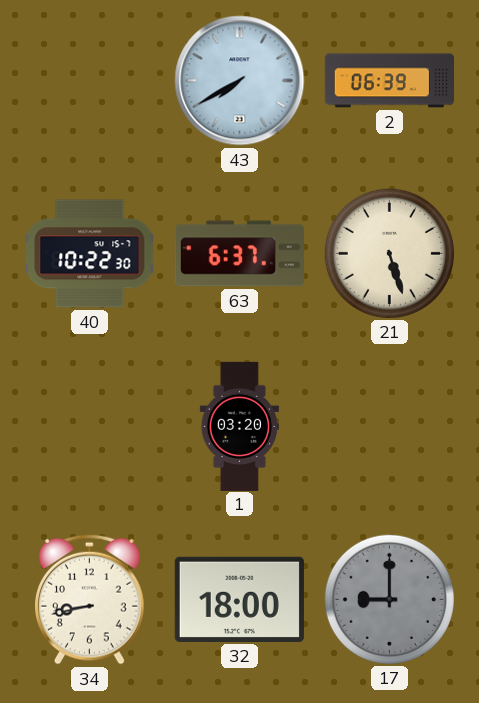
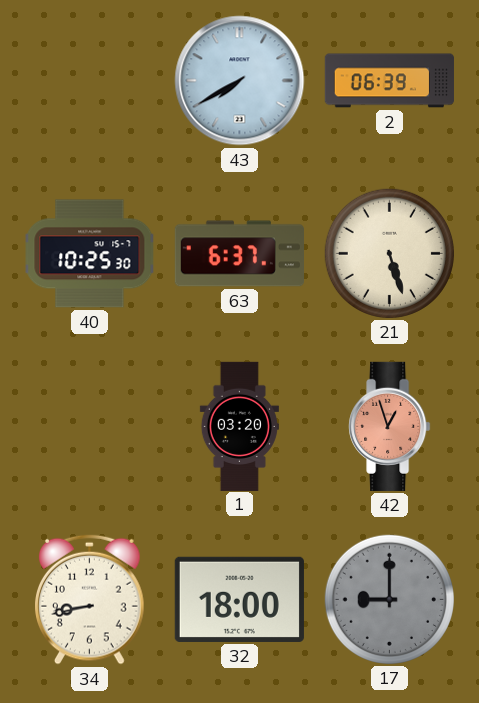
40: 10:22 -> 10:25 (90, 254)
42: none -> 12:57 (390, 426)
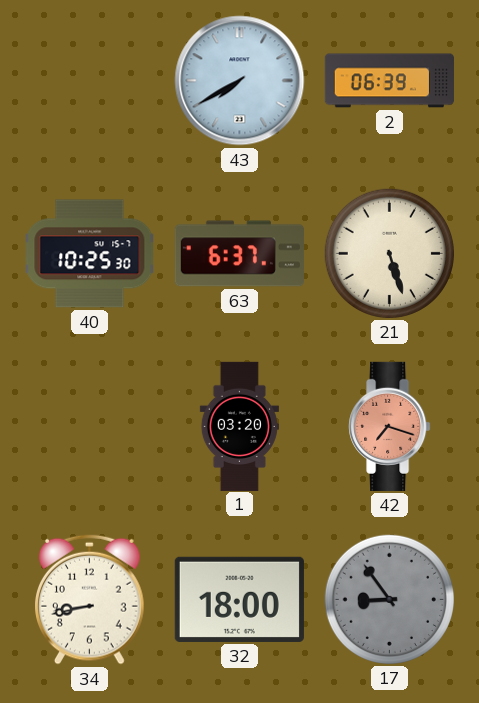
42: 12:57 -> 7:18 (390, 426)
17: 9:00 -> 8:54 (389, 599)
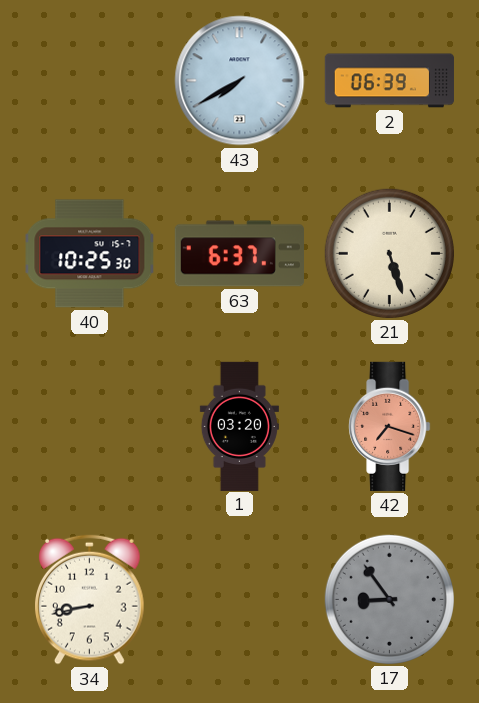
32: 18:00 -> none (239, 599)
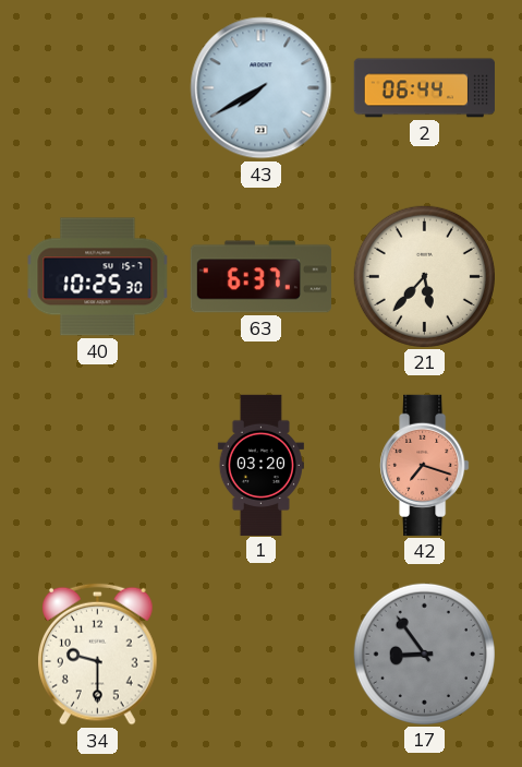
2: 06:39 -> 06:44 (424, 88)
21: 5:27 -> 5:37 (424, 276)
34: 8:43 -> 9:30 (98, 654)
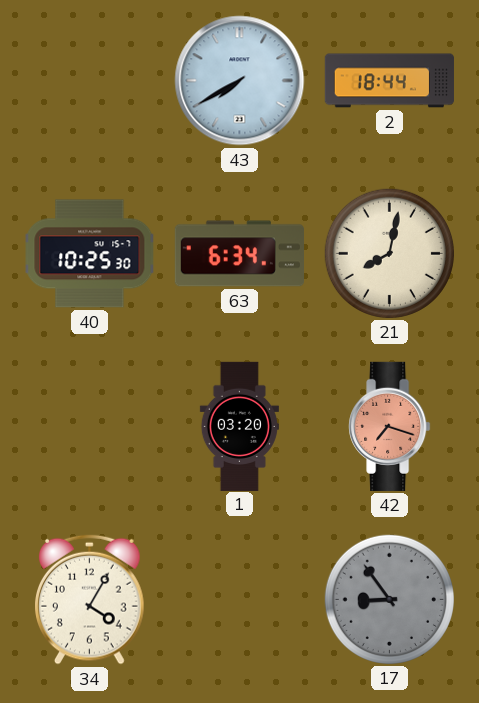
2: 06:44 -> 18:44 (389, 81)
63: 6:37 -> 6:34 (239, 254)
21: 5:37 -> 8:02 (389, 253)
34: 9:30 -> 4:05 (90, 599)
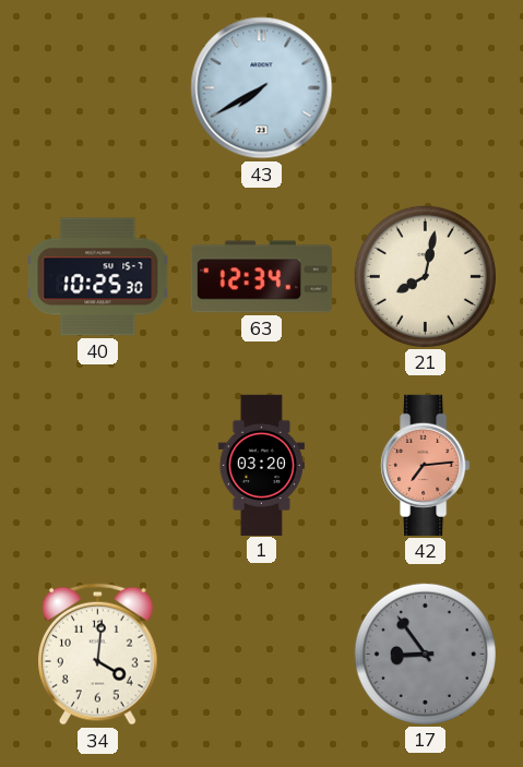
2: 18:44 -> none (389, 81)
63: 6:34 -> 12:34 (261, 277)
42: 7:18 -> 7:14 (426, 465)
34: 4:05 -> 4:01 (98, 654)
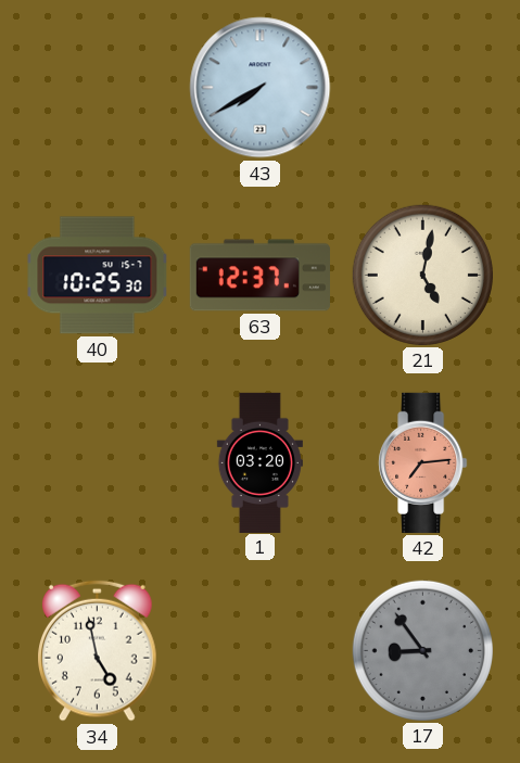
63: 12:34 -> 12:37 (259, 276)
21: 8:02 -> 5:02 (422, 275)
34: 4:01 -> 4:58 (98, 650)
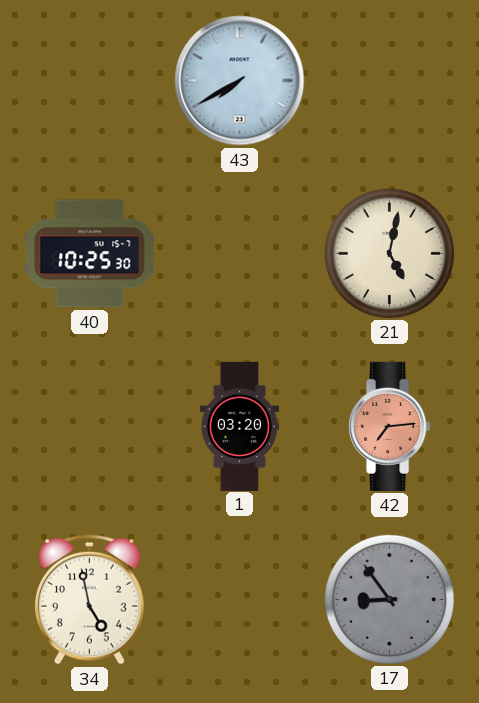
63: 12:37 -> none (259, 276)
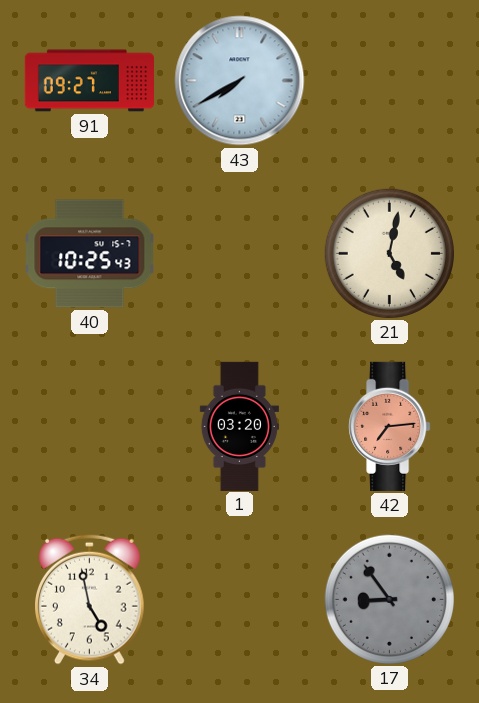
91: none -> 09:27 (89, 81)
40: 10:25:30 -> 10:25:43 (90, 254)
